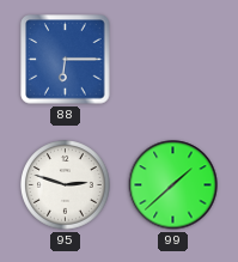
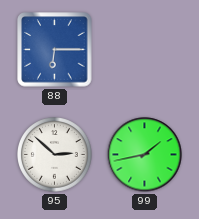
95: 2:48 -> 2:52 (55, 155)
99: 1:38 -> 1:43 (145, 155)
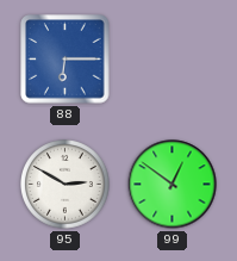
95: 2:52 -> 2:50 (66, 185)
99: 1:43 -> 12:51 (173, 185)
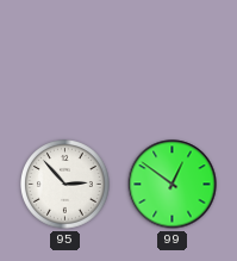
88: 6:15 -> none (66, 60)
95: 2:50 -> 2:53 (66, 185)
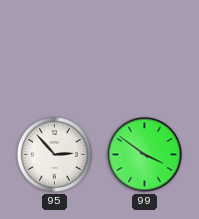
99: 12:51 -> 3:51 (145, 155)
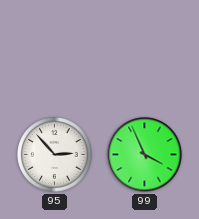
99: 3:51 -> 3:56 (145, 155)
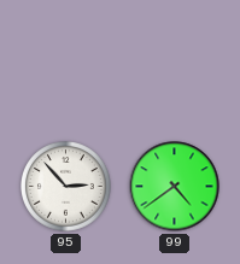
99: 3:56 -> 4:39 (175, 187)
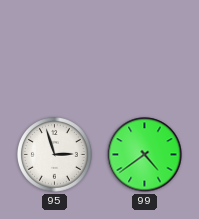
95: 2:53 -> 2:57 (55, 155)
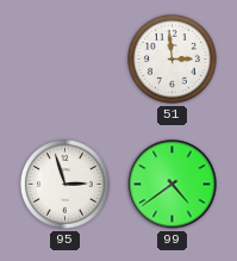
51: none -> 2:59 (173, 60)
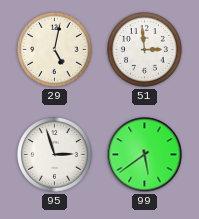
29: none -> 5:02 (55, 50)
99: 4:39 -> 5:39 (145, 155)
